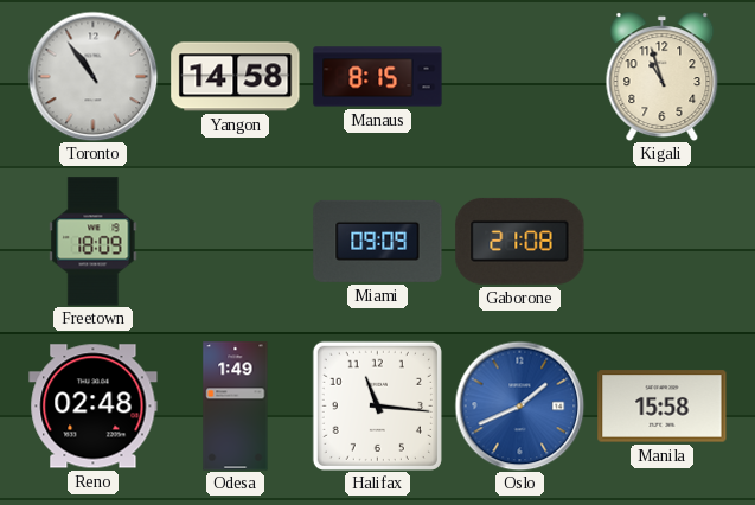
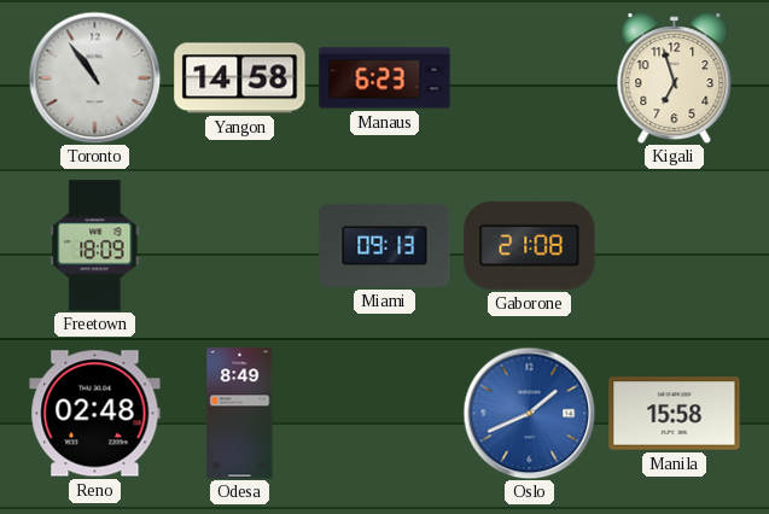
Manaus: 8:15 -> 6:23 (385, 78)
Kigali: 10:57 -> 6:57 (675, 78)
Miami: 09:09 -> 09:13 (385, 245)
Odesa: 1:49 -> 8:49 (240, 414)
Halifax: 11:16 -> none (377, 405)
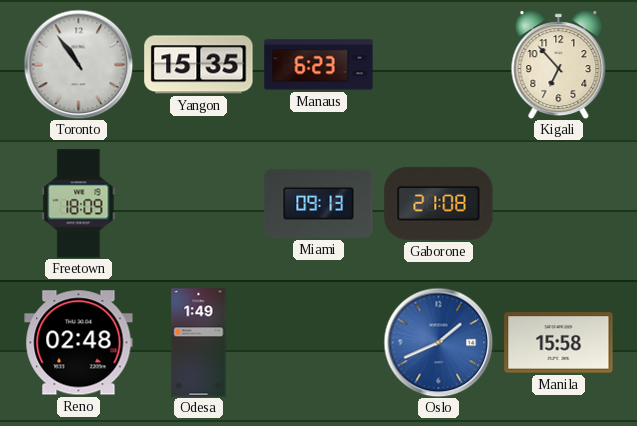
Yangon: 14:58 -> 15:35 (199, 65)
Kigali: 6:57 -> 6:53 (559, 65)
Odesa: 8:49 -> 1:49 (199, 343)
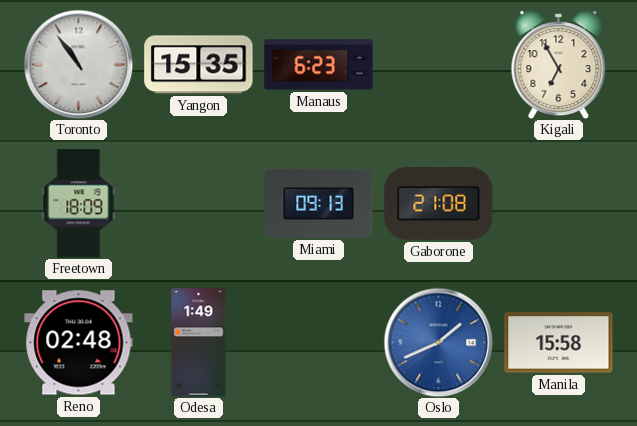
Kigali: 6:53 -> 6:55 (559, 65)
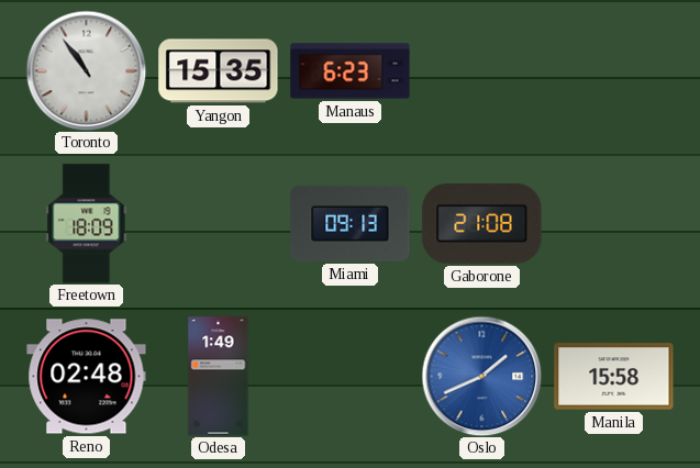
Kigali: 6:55 -> none (559, 65)
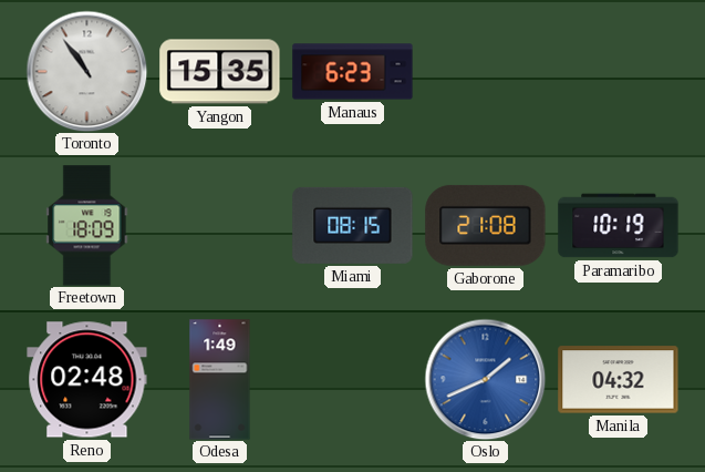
Miami: 09:13 -> 08:15 (353, 225)
Paramaribo: none -> 10:19 (619, 226)
Manila: 15:58 -> 04:32 (619, 380)
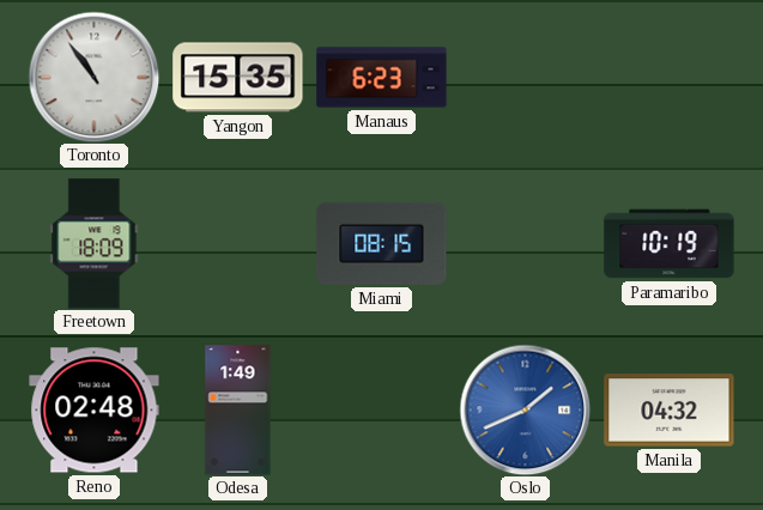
Gaborone: 21:08 -> none (486, 225)
